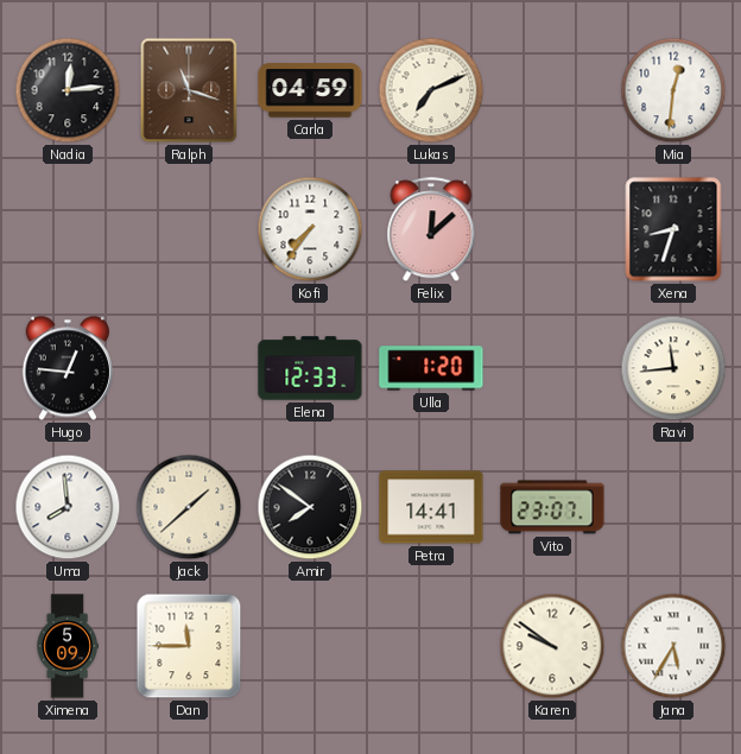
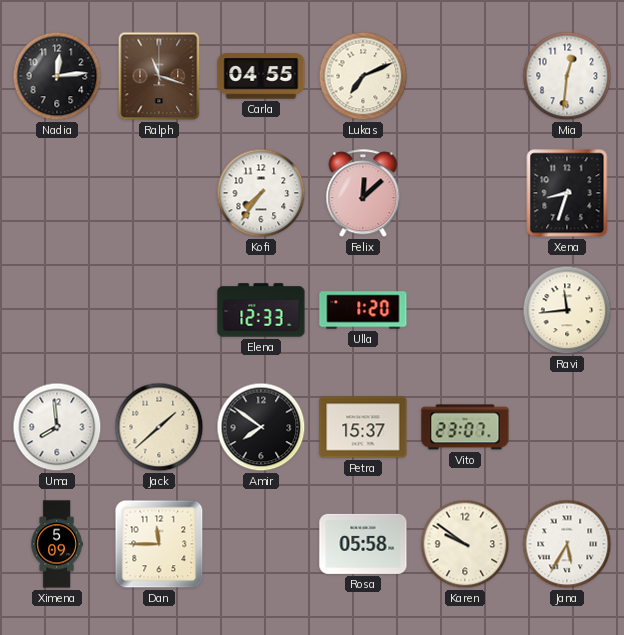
Carla: 04:59 -> 04:55 (261, 76)
Hugo: 12:46 -> none (68, 368)
Petra: 14:41 -> 15:37 (363, 427)
Rosa: none -> 05:58 (363, 544)
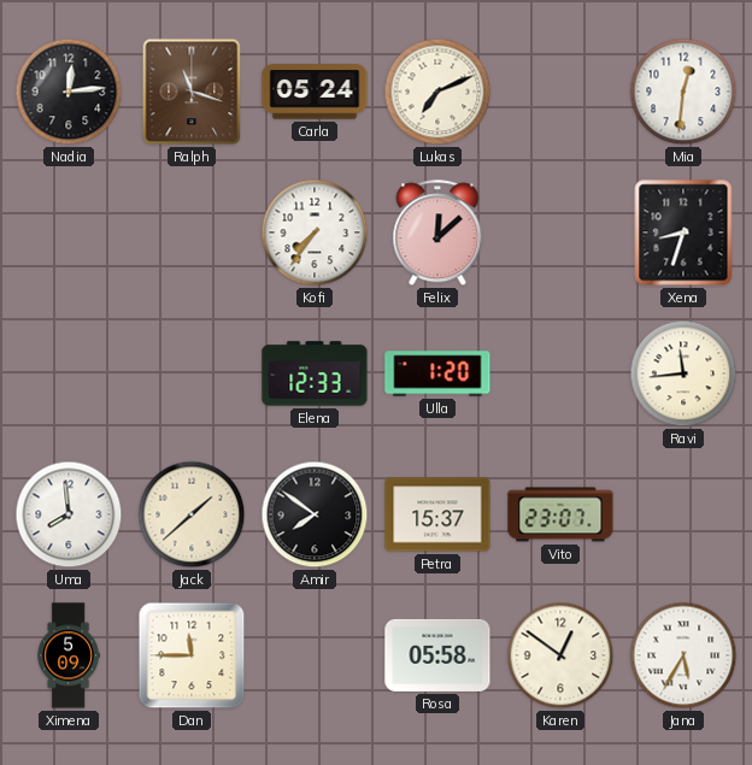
Carla: 04:55 -> 05:24 (315, 92)
Karen: 9:51 -> 12:51 (560, 655)
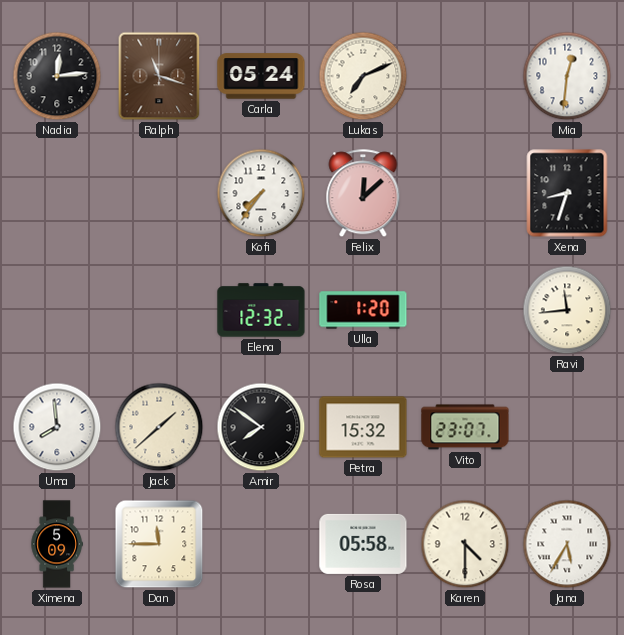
Elena: 12:33 -> 12:32 (261, 310)
Petra: 15:37 -> 15:32 (363, 427)
Karen: 12:51 -> 4:30 (465, 544)
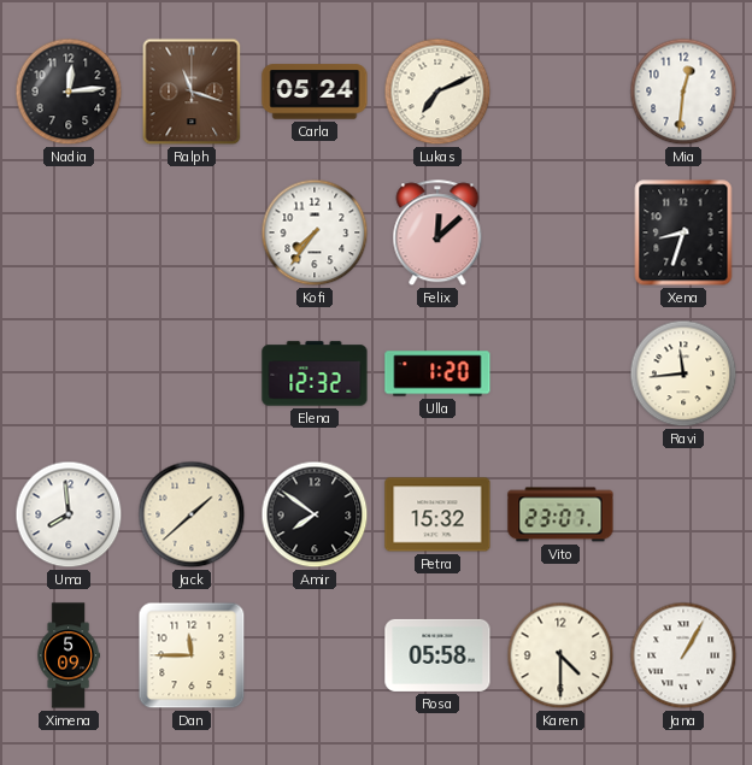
Jana: 5:35 -> 1:05 (683, 655)
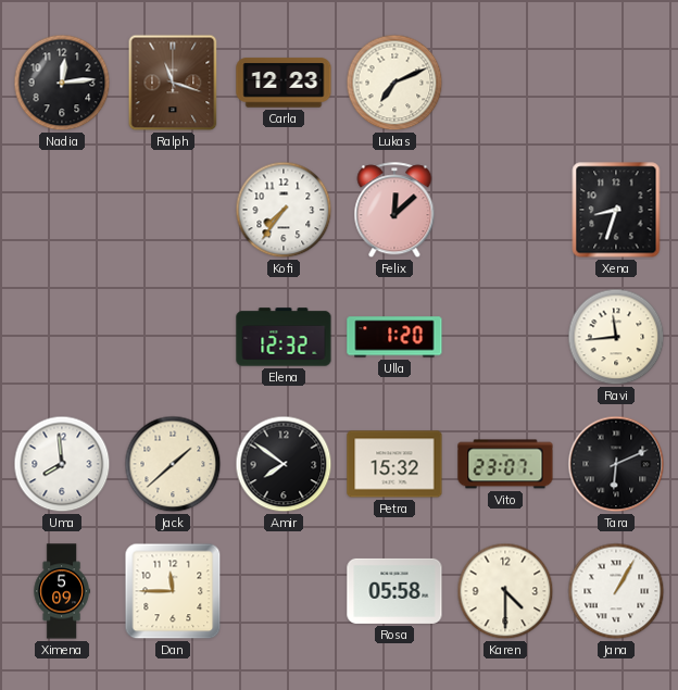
Carla: 05:24 -> 12:23 (284, 83)
Mia: 12:31 -> none (683, 92)
Tara: none -> 6:11 (616, 464)
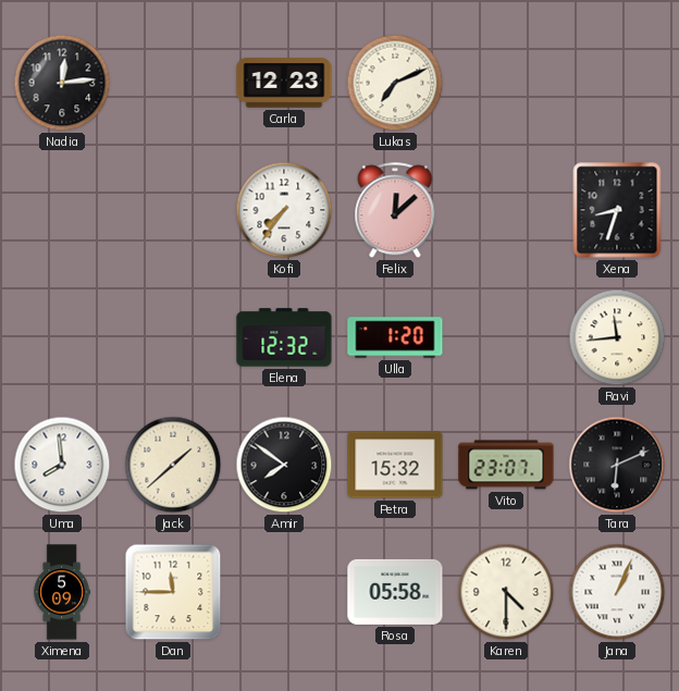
Ralph: 11:18 -> none (173, 83)
Jana: 1:05 -> 1:04 (617, 592)
